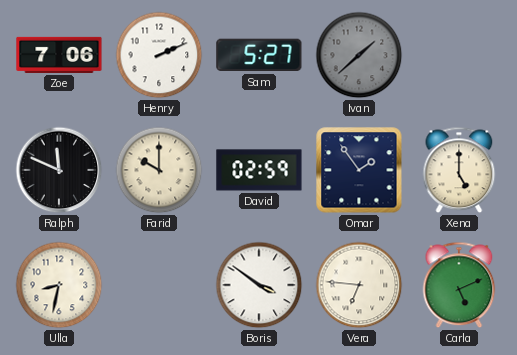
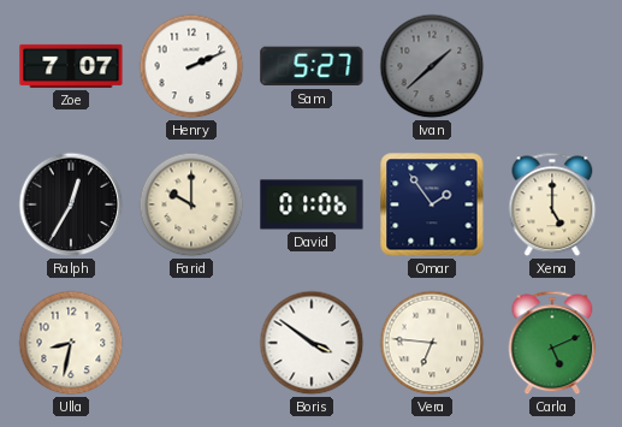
Zoe: 7:06 -> 7:07 (71, 66)
Ralph: 11:49 -> 12:35 (71, 204)
David: 02:59 -> 01:06 (312, 204)
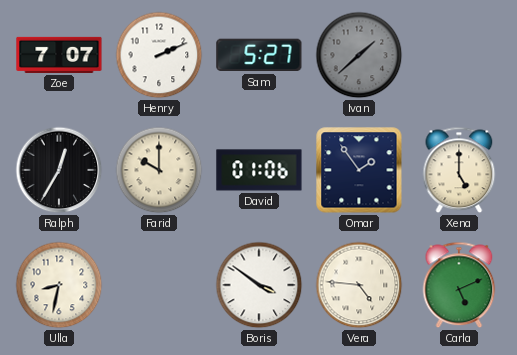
Vera: 6:46 -> 4:46 (359, 285)
